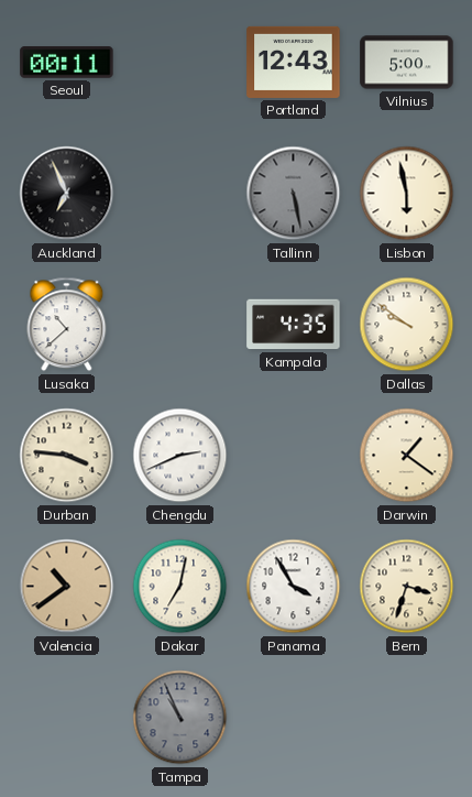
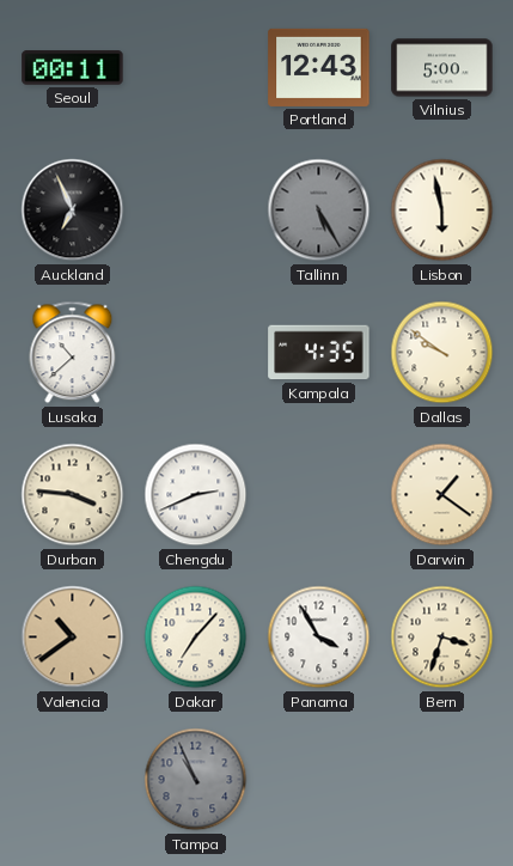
Tallinn: 5:28 -> 5:25 (319, 211)
Dakar: 7:02 -> 7:07 (196, 638)
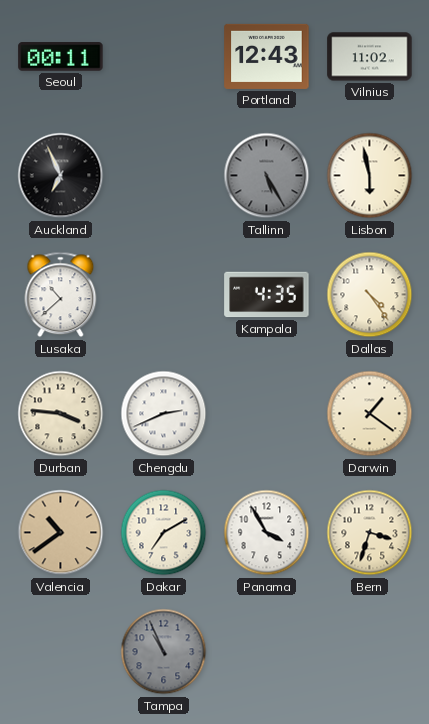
Vilnius: 5:00 -> 11:02 (370, 57)
Dallas: 9:51 -> 4:24 (370, 295)
Dakar: 7:07 -> 7:10 (164, 533)
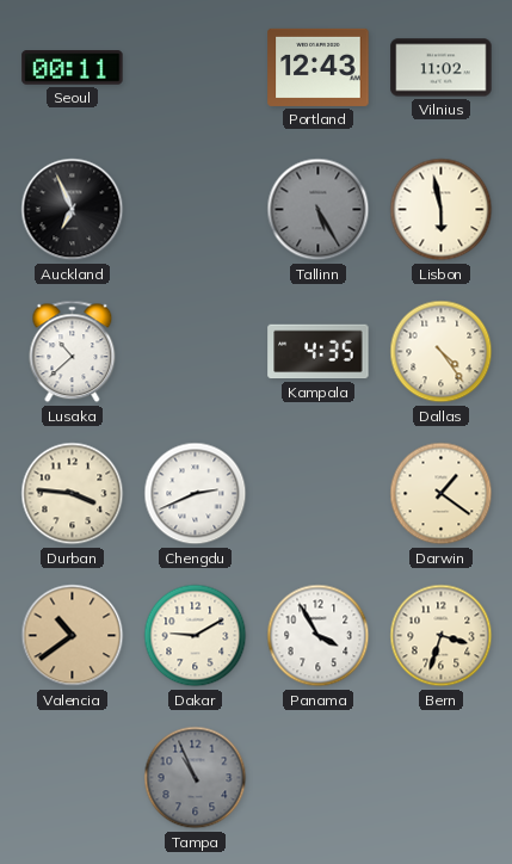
Dakar: 7:10 -> 9:10 (196, 636)
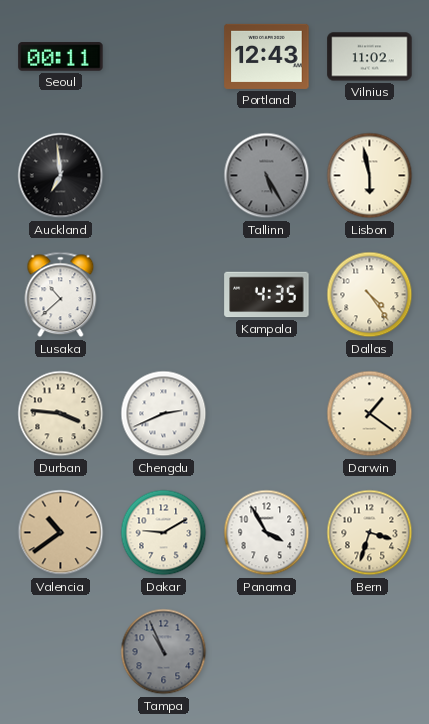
Auckland: 6:56 -> 6:59 (61, 176)
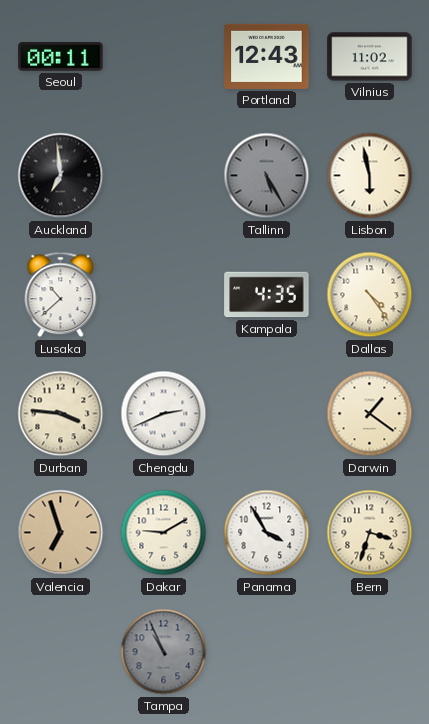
Valencia: 10:39 -> 6:57 (61, 533)
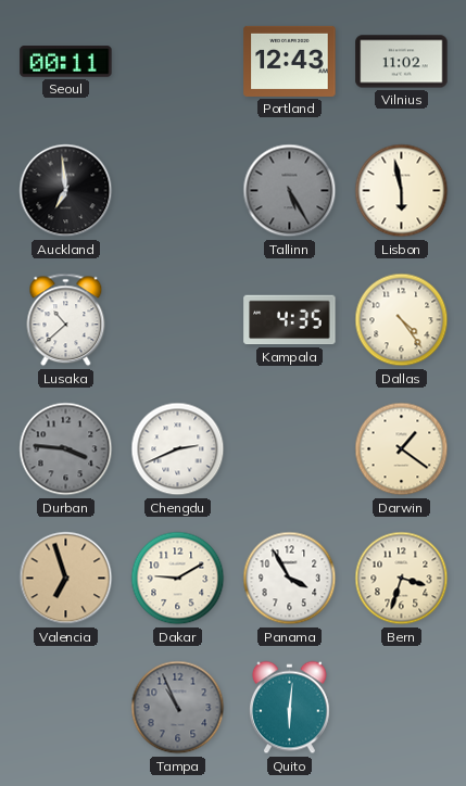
Durban dial: cream -> grey (66, 449)
Quito: none -> 6:01 (290, 708)
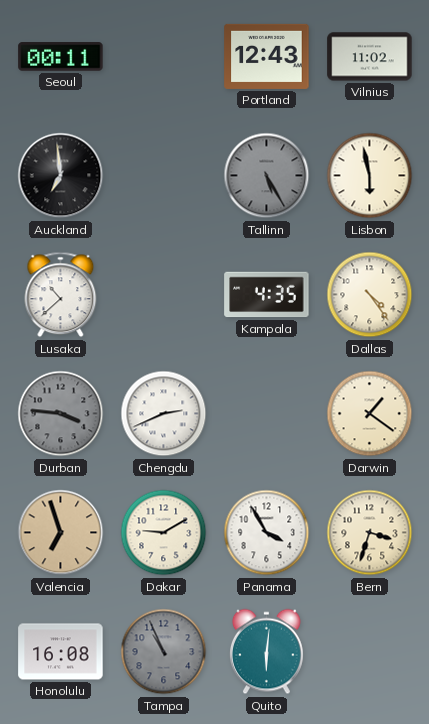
Honolulu: none -> 16:08 (61, 652)
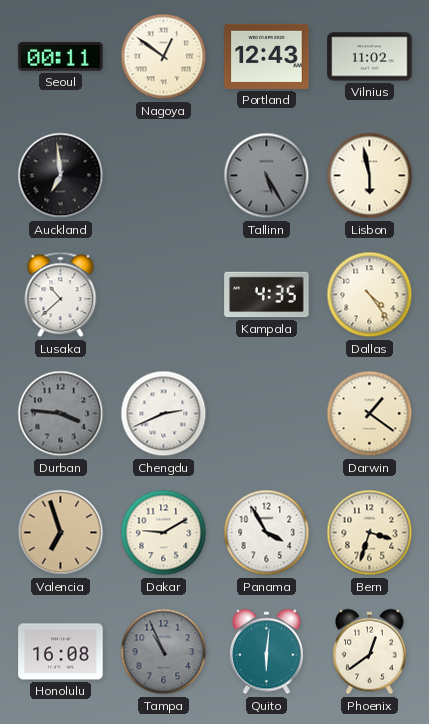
Nagoya: none -> 12:51 (164, 57)
Phoenix: none -> 12:39 (370, 652)
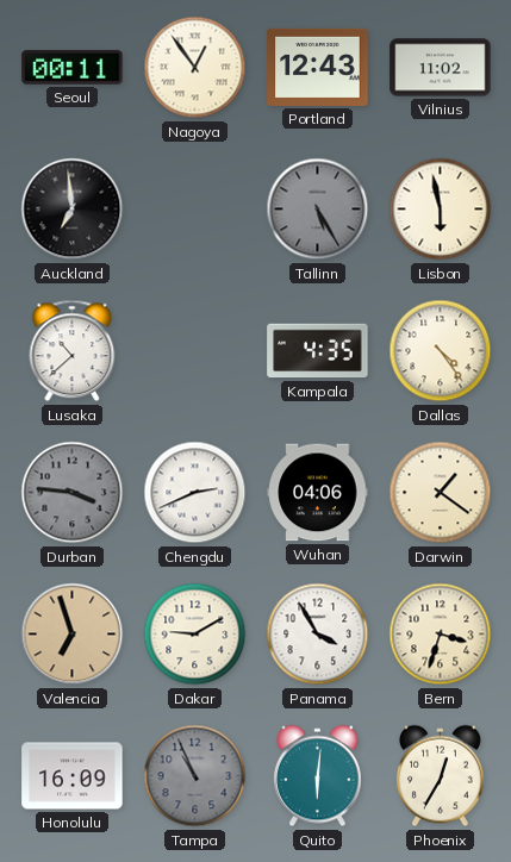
Nagoya: 12:51 -> 12:54 (195, 68)
Wuhan: none -> 04:06 (318, 493)
Honolulu: 16:08 -> 16:09 (73, 776)
Phoenix: 12:39 -> 12:35 (441, 776)
